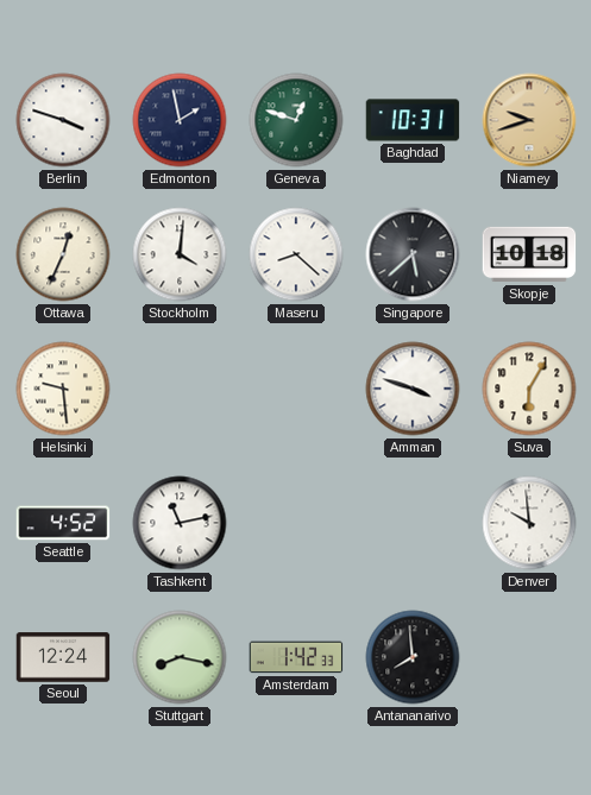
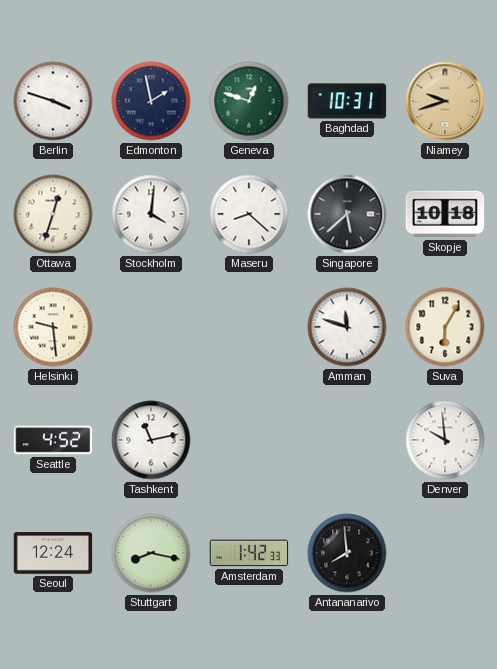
Ottawa: 12:34 -> 12:33 (53, 214)
Amman: 3:48 -> 11:48 (347, 327)
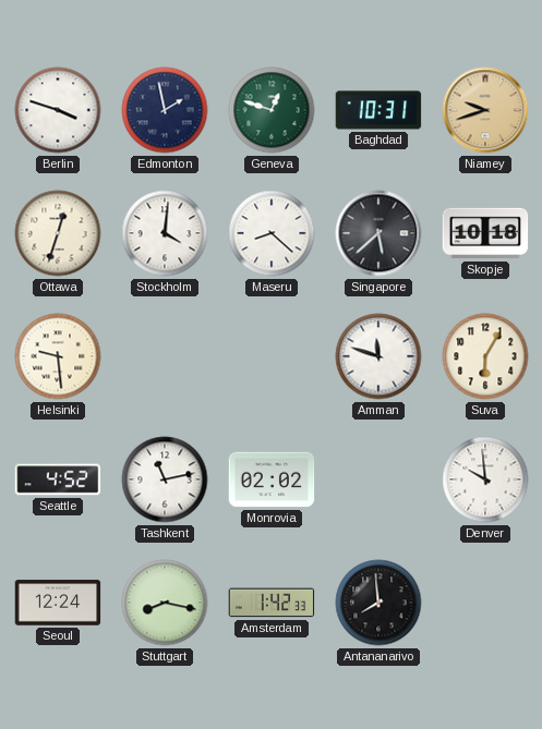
Monrovia: none -> 02:02 (272, 479)
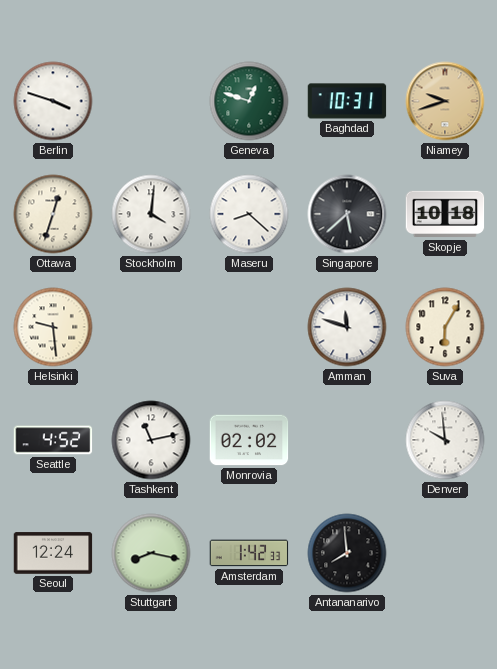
Edmonton: 1:58 -> none (165, 110)
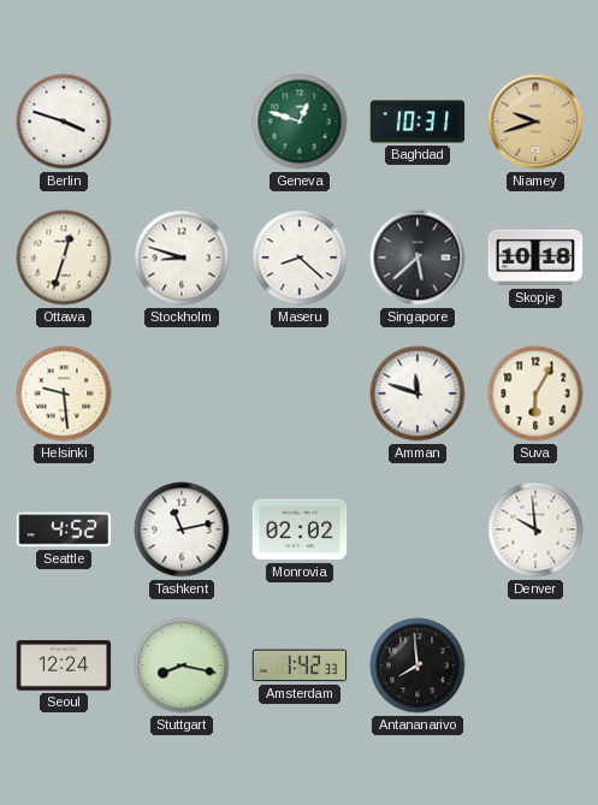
Stockholm: 4:01 -> 8:48 (182, 258)
